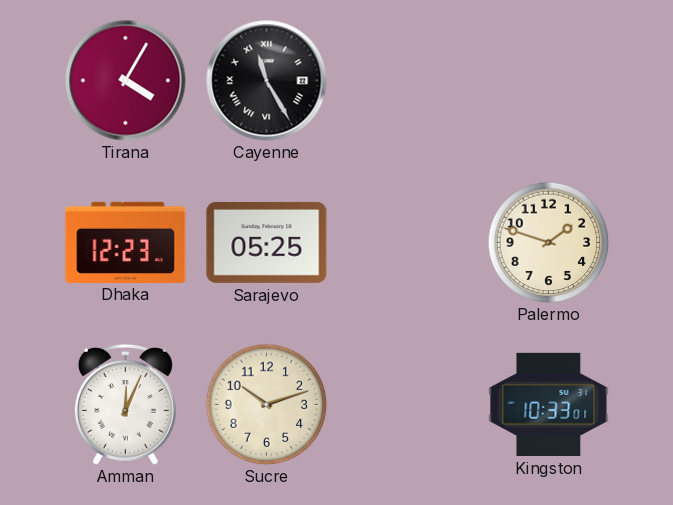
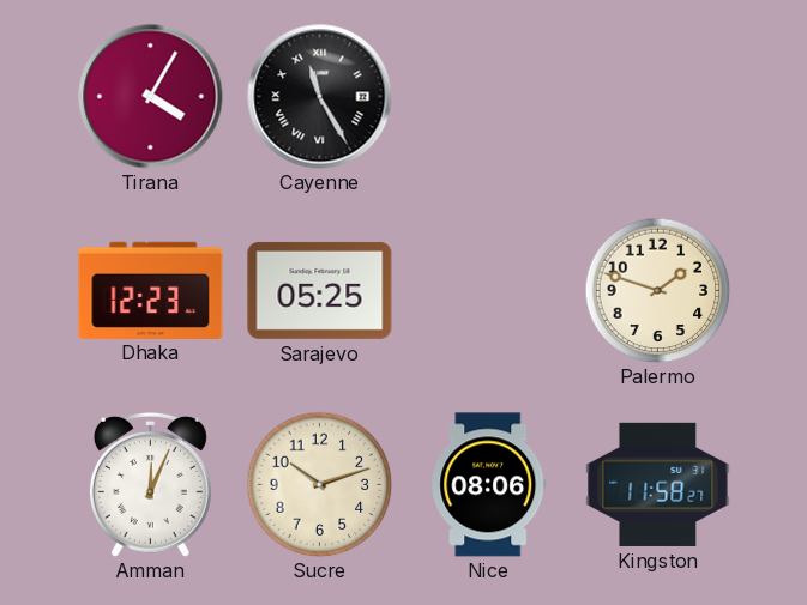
Nice: none -> 08:06 (489, 485)
Kingston: 10:33 -> 11:58 (658, 484)
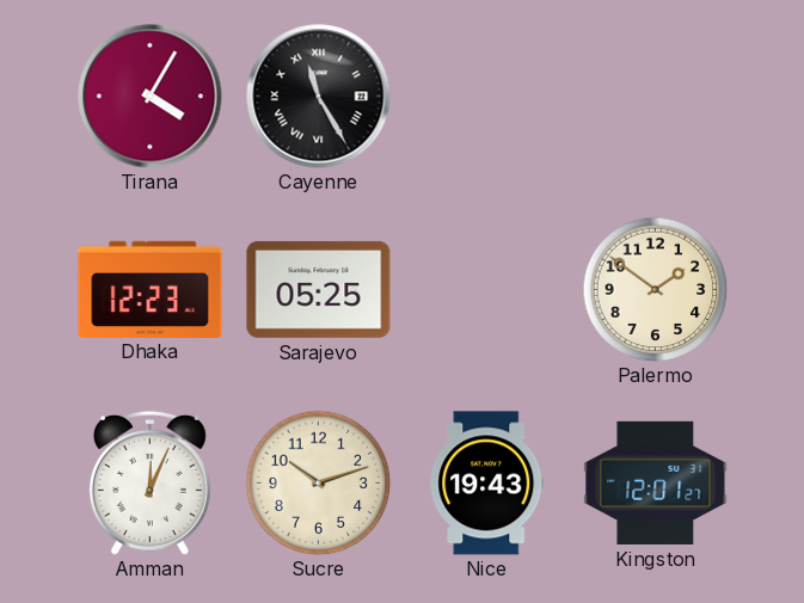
Palermo: 1:48 -> 1:51 (655, 289)
Nice: 08:06 -> 19:43 (487, 484)
Kingston: 11:58 -> 12:01 (656, 482)
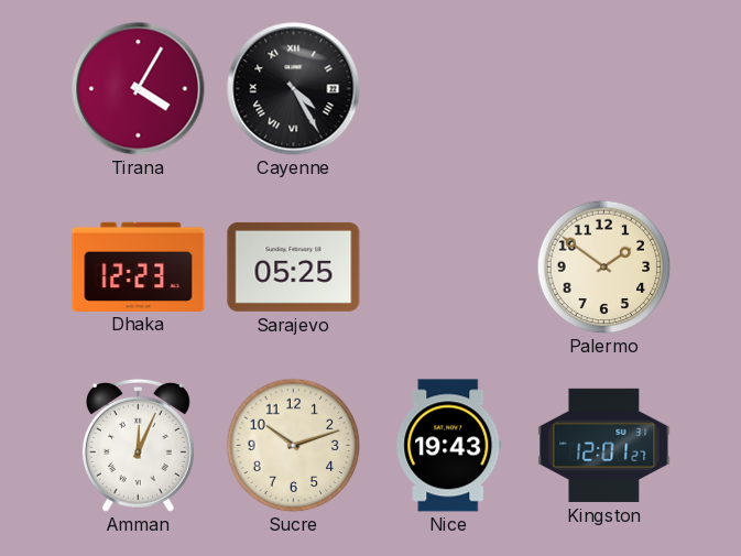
Cayenne: 11:25 -> 4:25 (294, 89)
